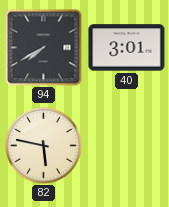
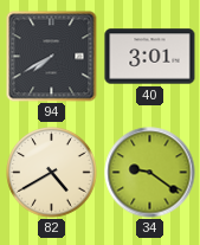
82: 5:47 -> 4:40 (52, 173)
34: none -> 9:21 (150, 173)
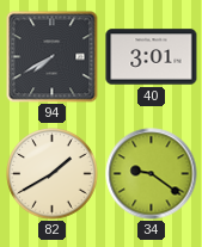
82: 4:40 -> 1:40 (53, 174)
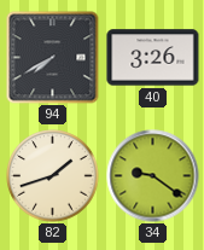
40: 3:01 -> 3:26 (153, 58)
82: 1:40 -> 1:42 (53, 176)
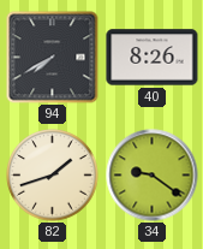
40: 3:26 -> 8:26 (153, 58)
